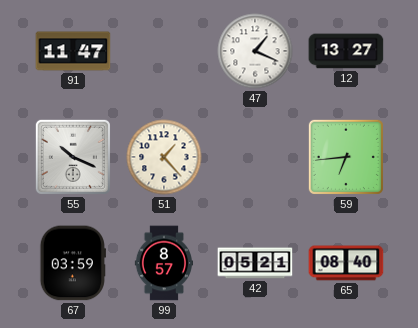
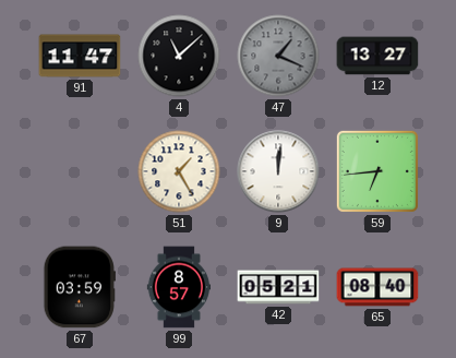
4: none -> 11:08 (179, 56)
47 dial: white -> grey (278, 56)
55: 10:19 -> none (73, 157)
51: 1:23 -> 1:25 (179, 171)
9: none -> 12:01 (278, 171)
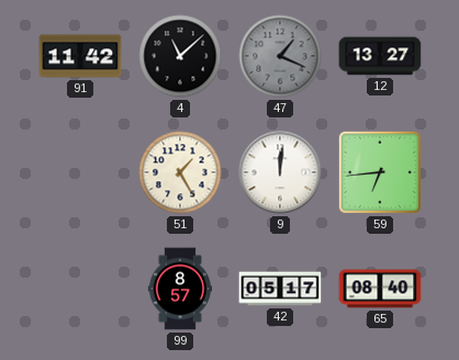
91: 11:47 -> 11:42 (80, 56)
67: 03:59 -> none (80, 287)
42: 05:21 -> 05:17 (280, 289)
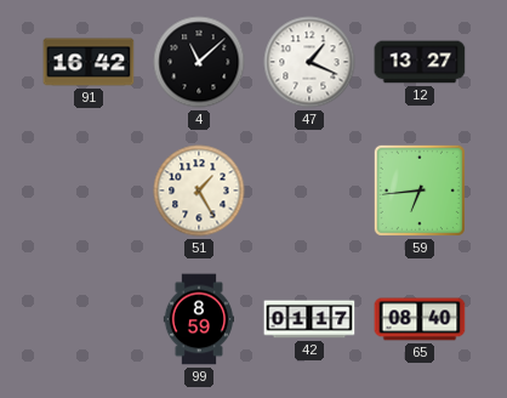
91: 11:42 -> 16:42 (89, 62)
47 dial: grey -> white (309, 62)
9: 12:01 -> none (280, 172)
99: 8:57 -> 8:59 (198, 319)
42: 05:17 -> 01:17 (309, 319)
